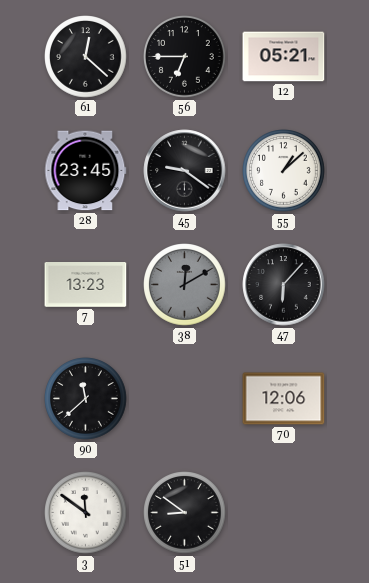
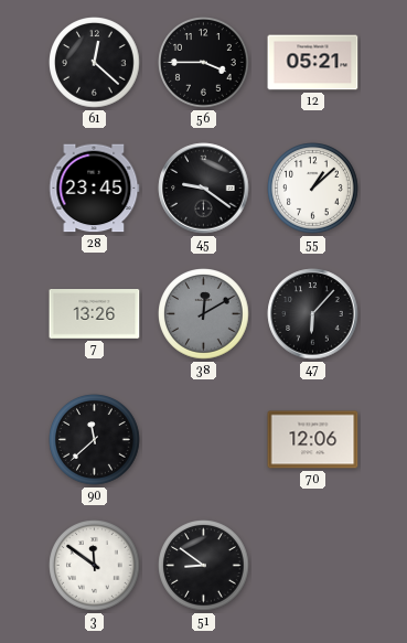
56: 6:45 -> 3:45 (204, 63)
7: 13:23 -> 13:26 (95, 314)
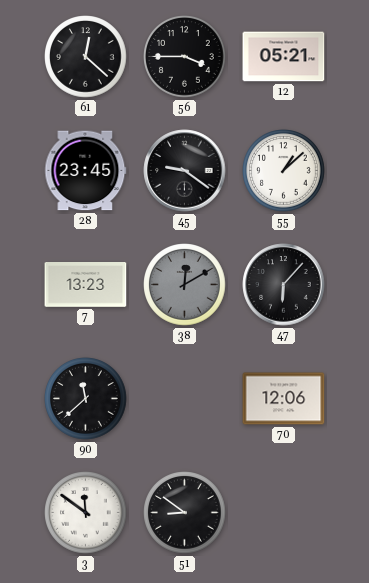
7: 13:26 -> 13:23 (86, 285)
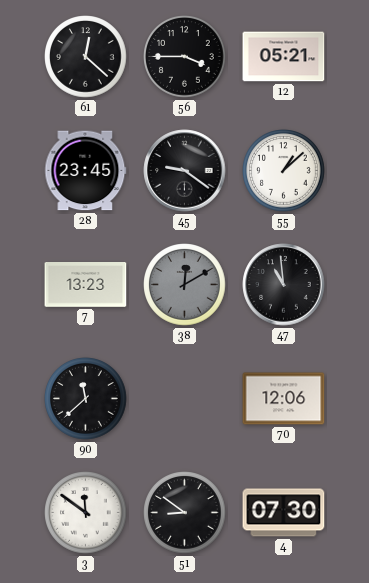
47: 6:07 -> 10:59 (284, 285)
4: none -> 07:30 (284, 513)
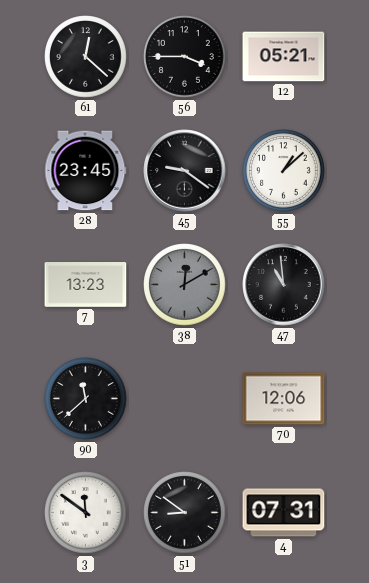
4: 07:30 -> 07:31 (284, 513)
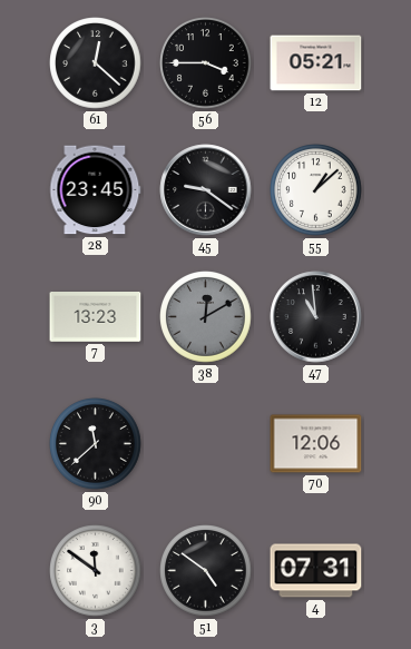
51: 8:51 -> 4:51 (206, 571)
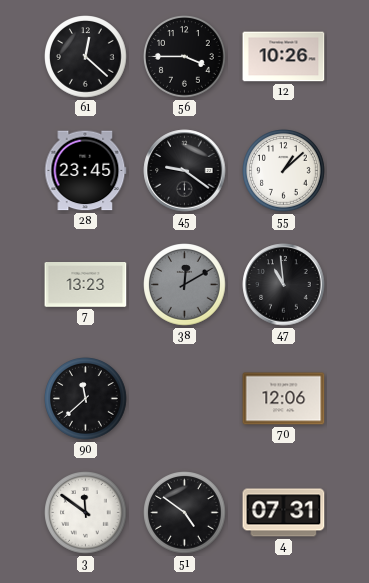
12: 05:21 -> 10:26 (284, 57)
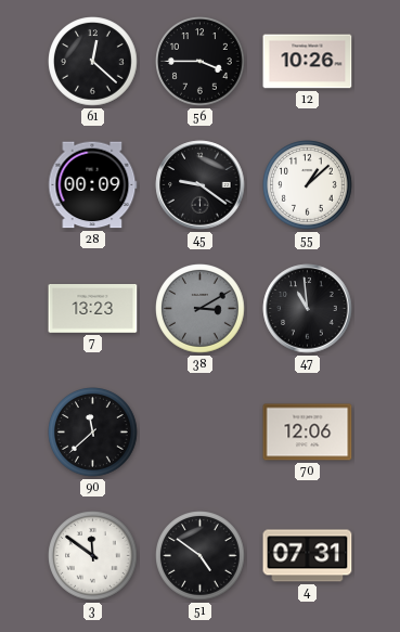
28: 23:45 -> 00:09 (93, 185)
38: 12:10 -> 3:10 (201, 309)
